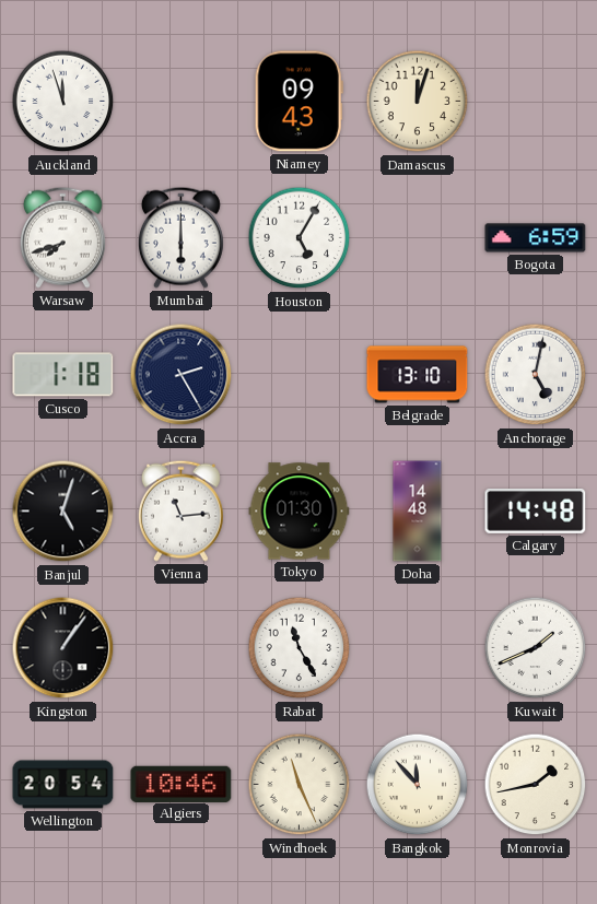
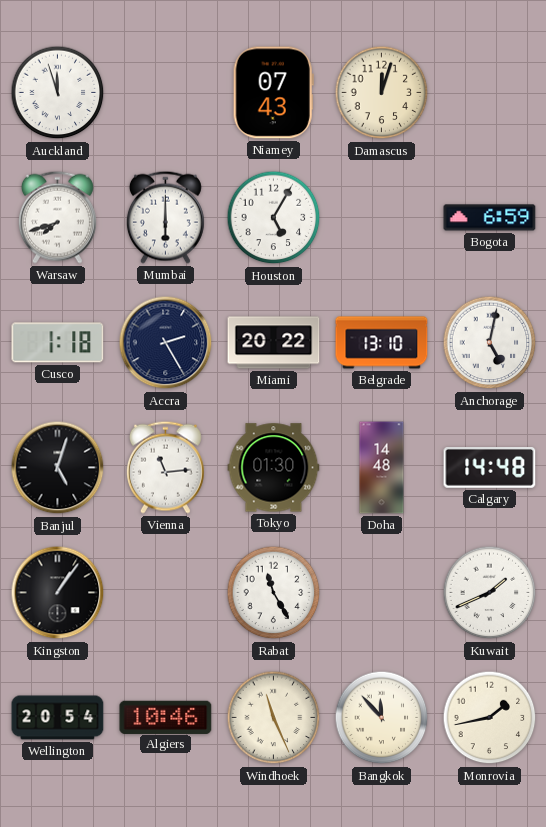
Niamey: 09:43 -> 07:43 (273, 93)
Miami: none -> 20:22 (274, 343)
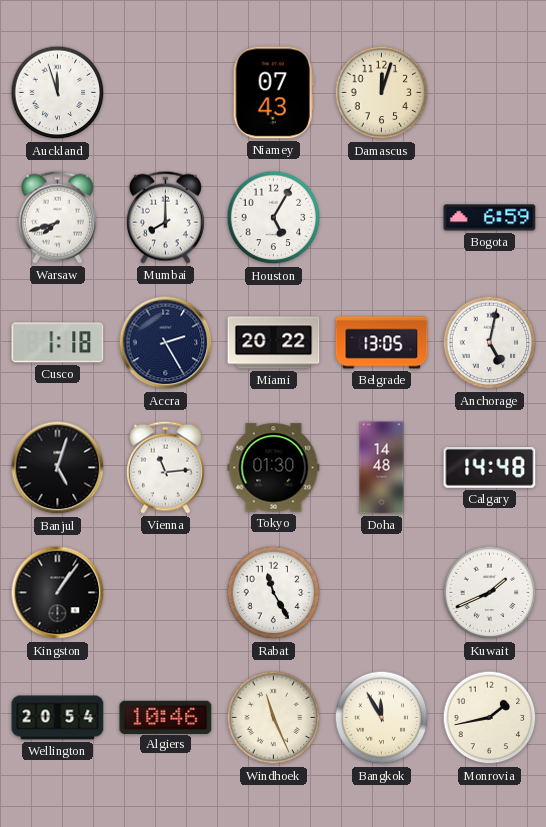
Mumbai: 6:00 -> 8:00 (165, 217)
Belgrade: 13:10 -> 13:05 (382, 343)
Bangkok: 11:53 -> 11:55 (382, 718)
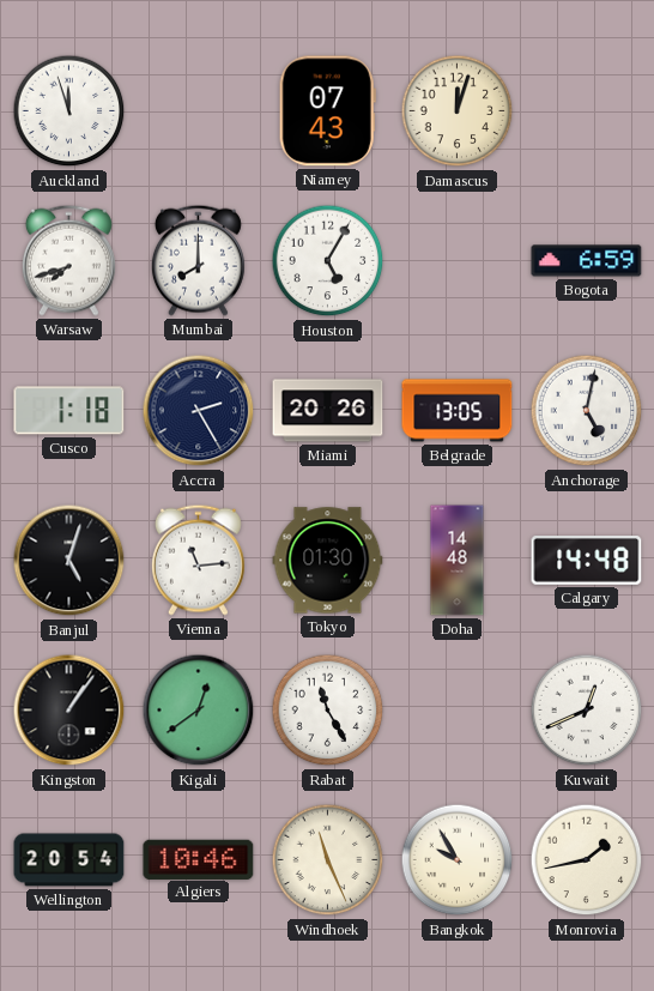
Miami: 20:22 -> 20:26 (328, 411)
Kigali: none -> 12:39 (199, 711)
Kuwait: 1:41 -> 12:41 (587, 711)
Bangkok: 11:55 -> 9:55 (458, 860)
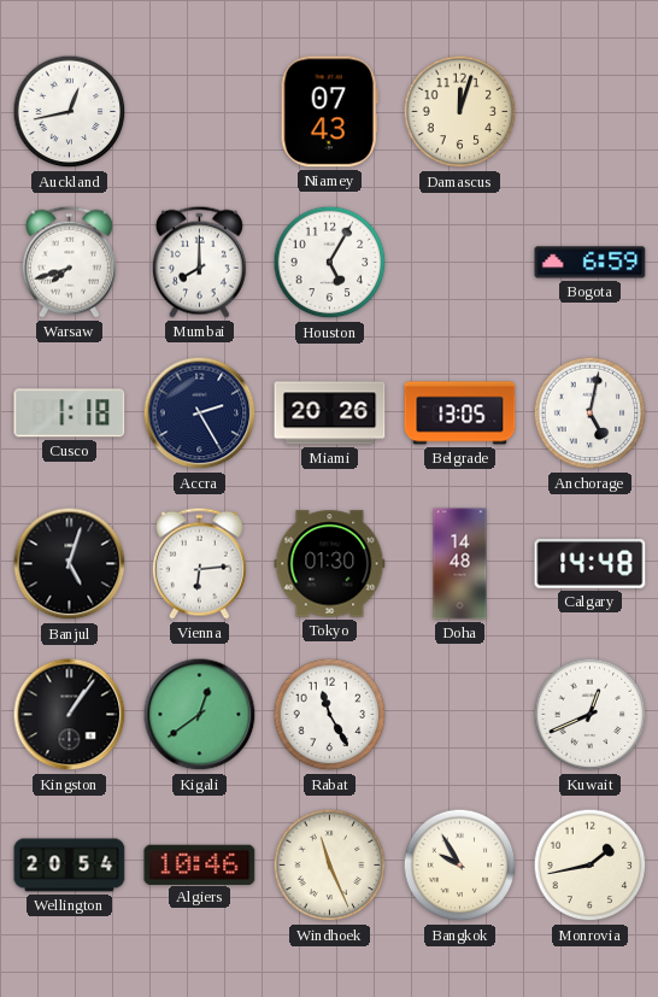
Auckland: 11:57 -> 12:43 (70, 112)
Vienna: 11:14 -> 6:14 (199, 563)
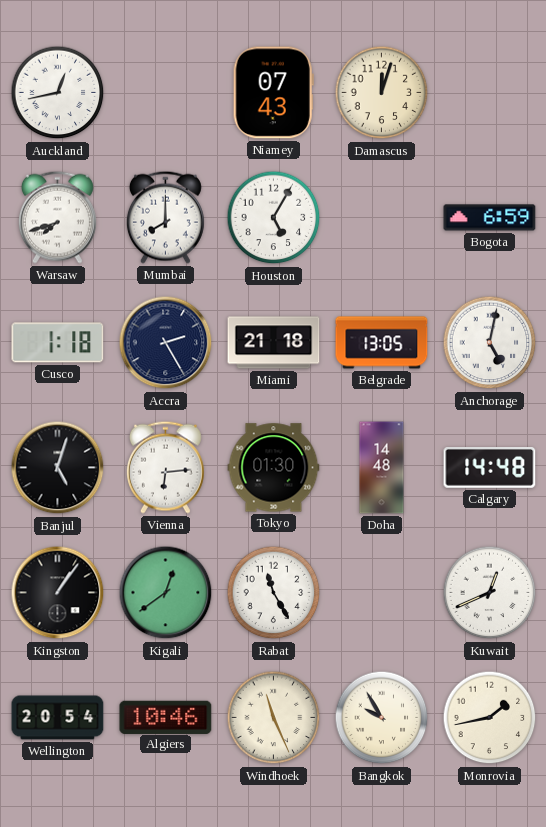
Miami: 20:26 -> 21:18 (274, 343)
